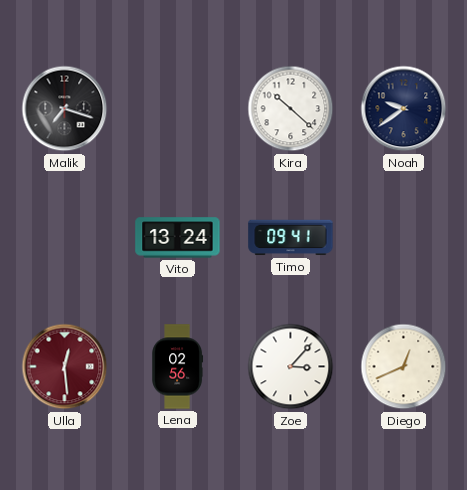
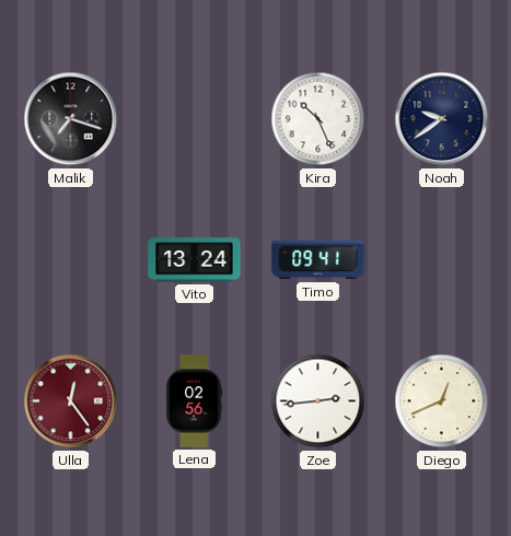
Kira: 10:22 -> 10:26 (318, 119)
Ulla: 12:29 -> 12:24 (71, 401)
Zoe: 3:07 -> 2:44 (318, 401)
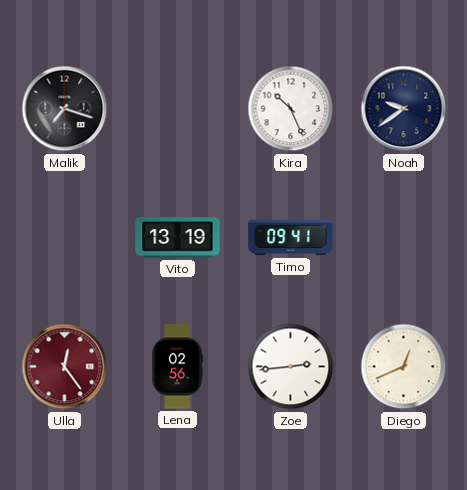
Vito: 13:24 -> 13:19 (178, 238)
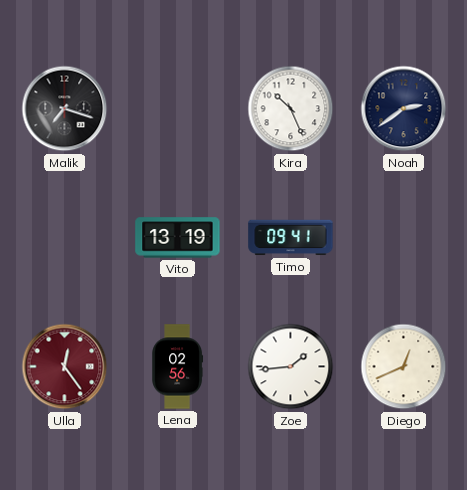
Noah: 9:39 -> 2:39 (404, 109)
Zoe: 2:44 -> 1:44 (291, 367)
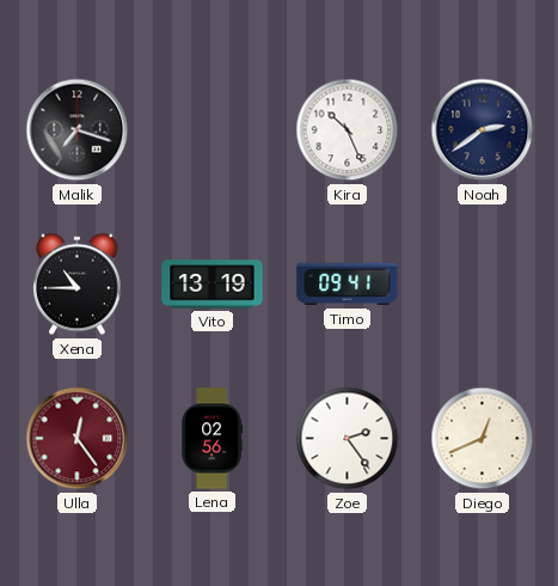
Xena: none -> 10:45 (78, 285)
Zoe: 1:44 -> 2:24 (348, 439)
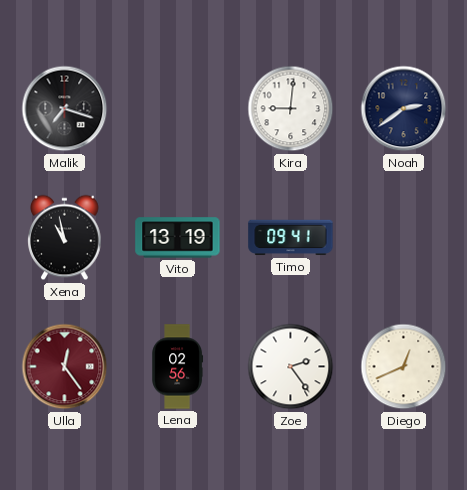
Kira: 10:26 -> 9:01 (291, 109)
Xena: 10:45 -> 10:58 (65, 238)
